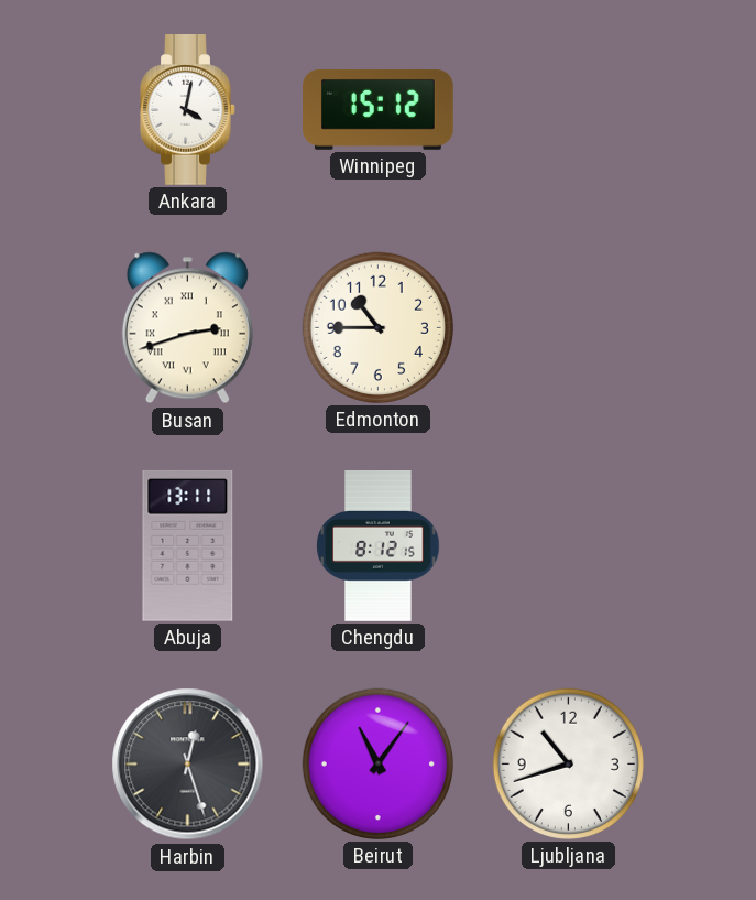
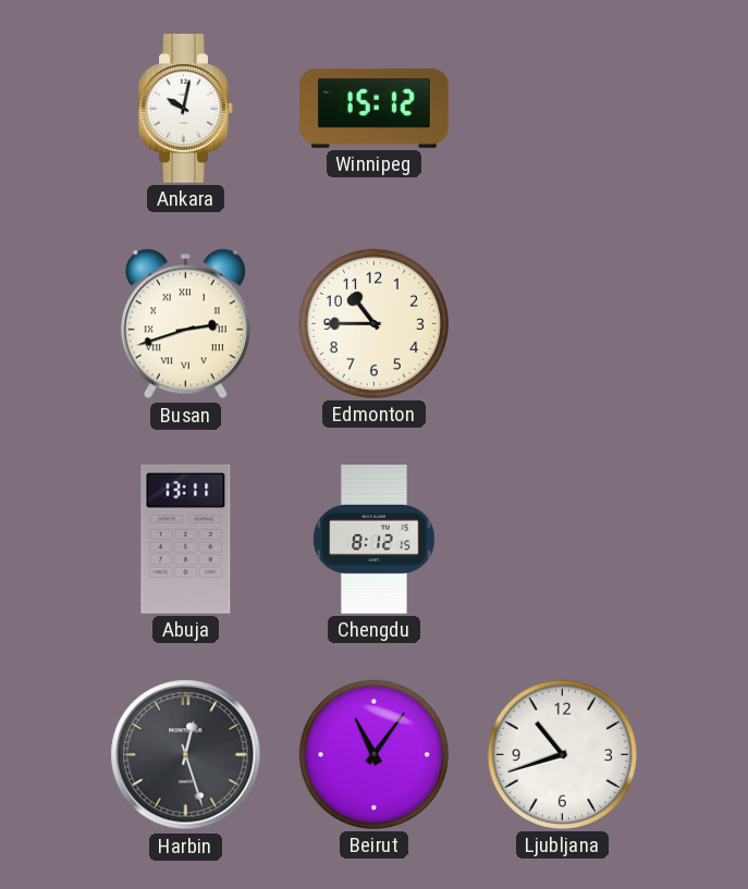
Ankara: 4:02 -> 10:02 (186, 109)
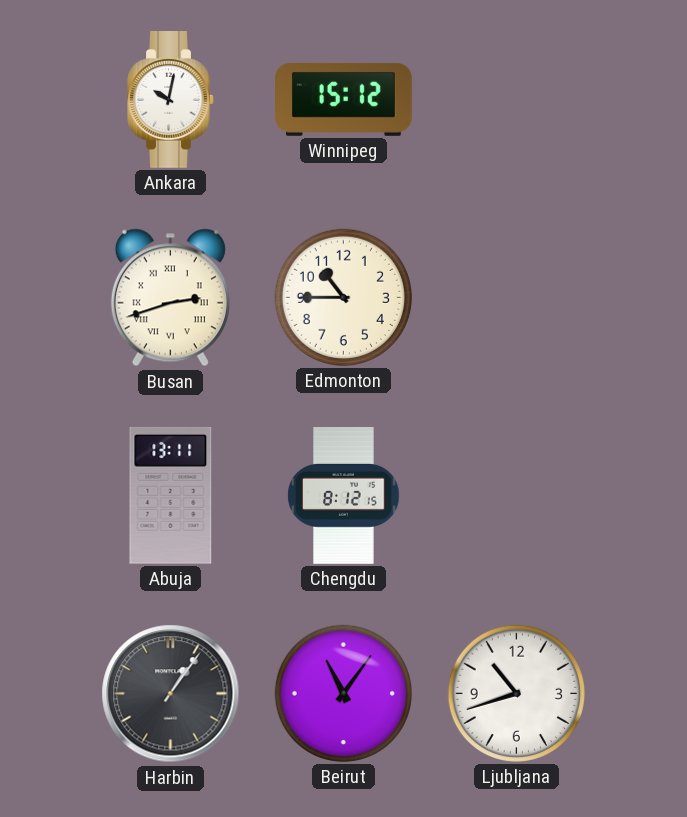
Harbin: 12:27 -> 1:06 (171, 694)
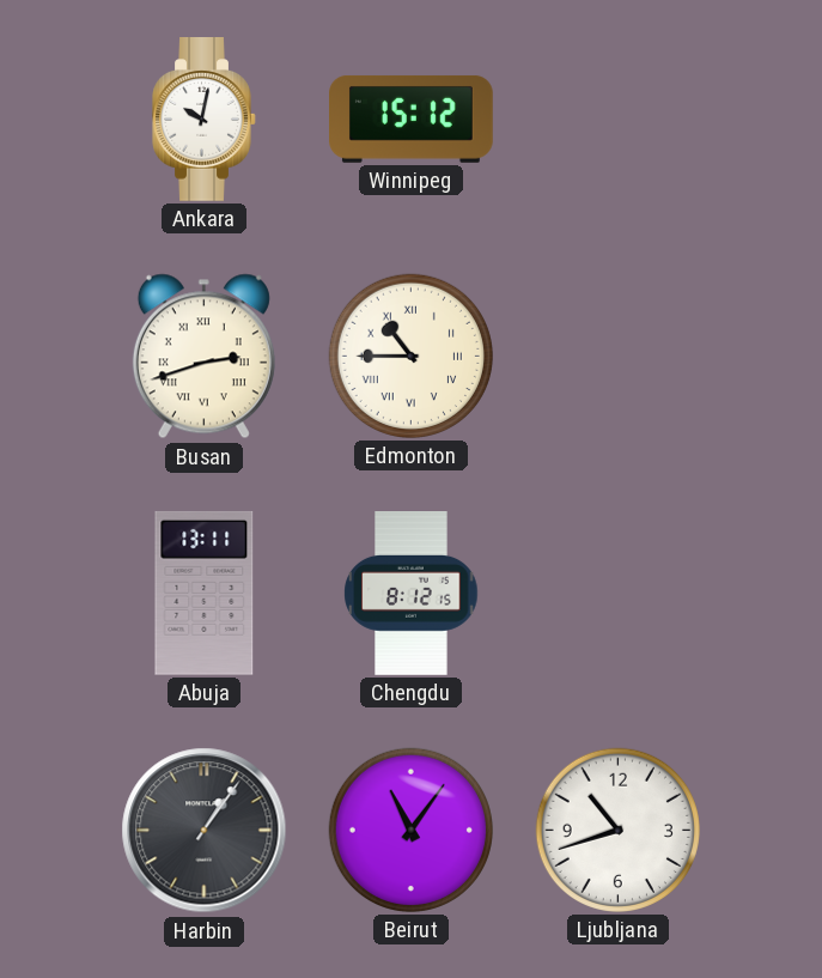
Edmonton numerals: Arabic -> Roman (410, 356)
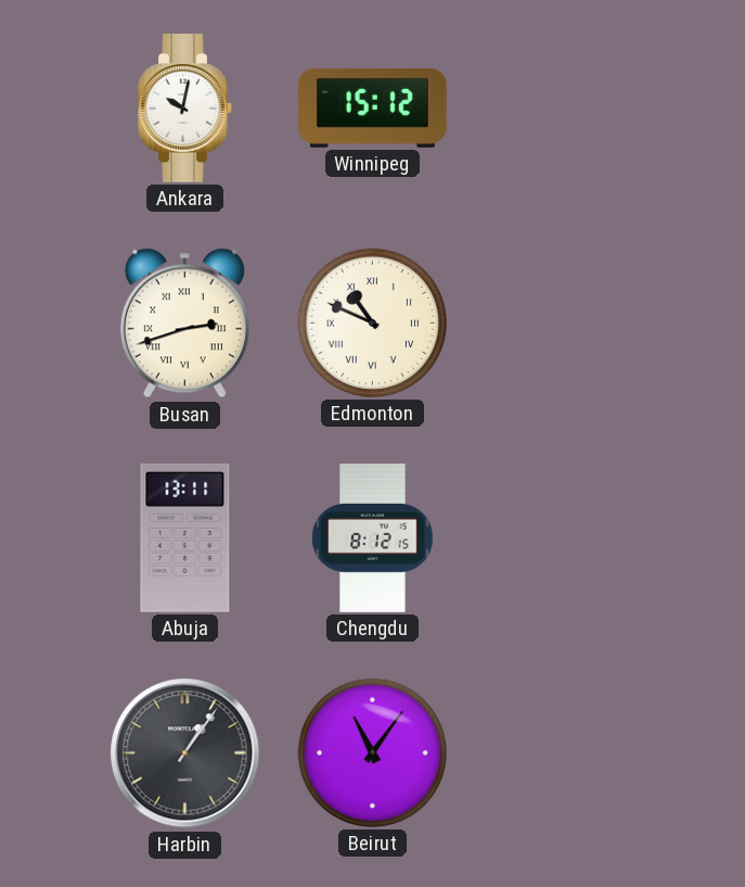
Edmonton: 10:45 -> 10:49 (372, 322)
Ljubljana: 10:42 -> none (617, 830)
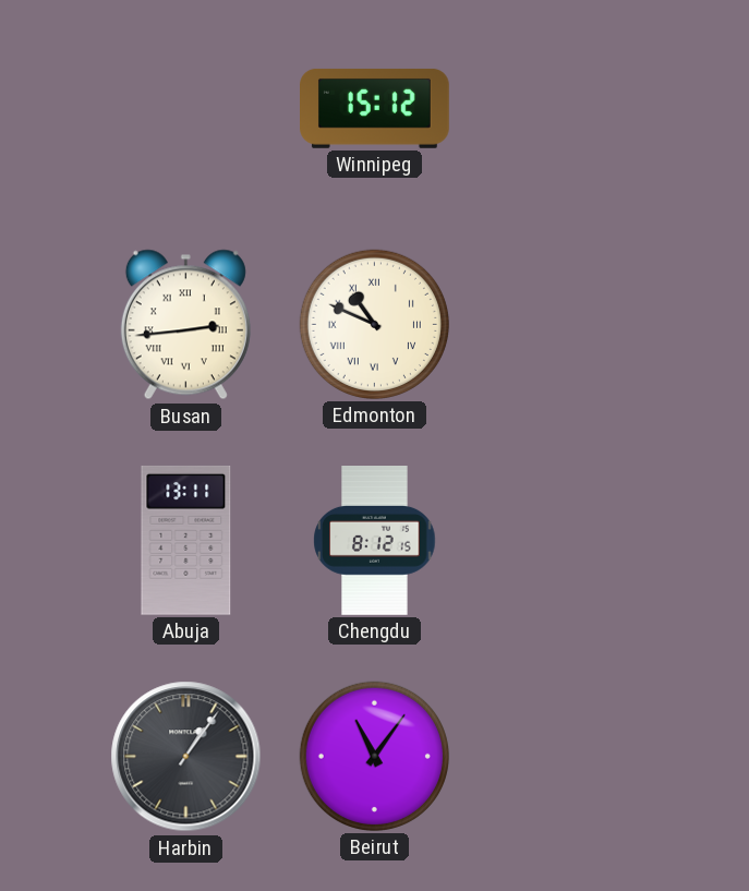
Ankara: 10:02 -> none (185, 109)
Busan: 2:42 -> 2:44 (185, 325)
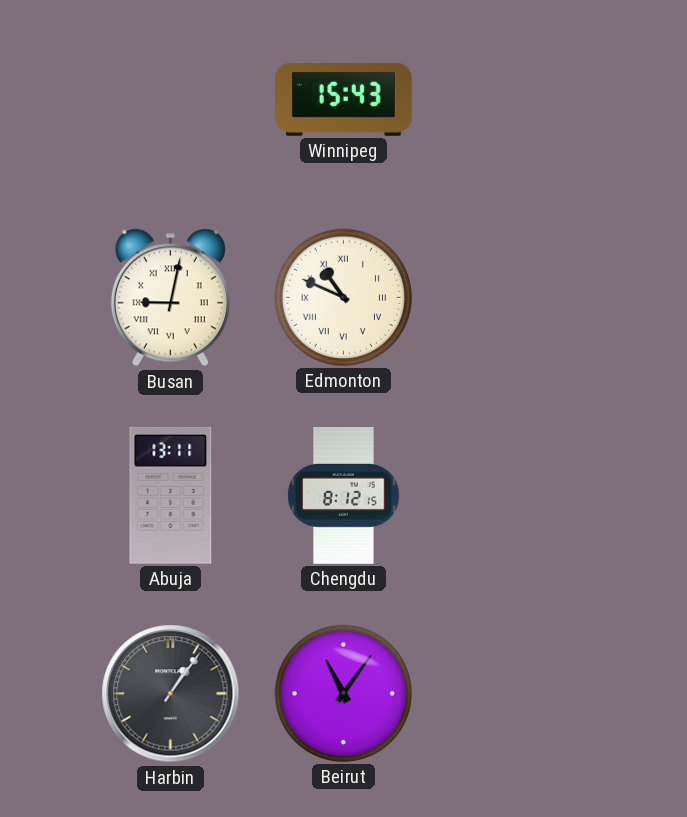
Winnipeg: 15:12 -> 15:43 (344, 99)
Busan: 2:44 -> 9:02 (170, 298)
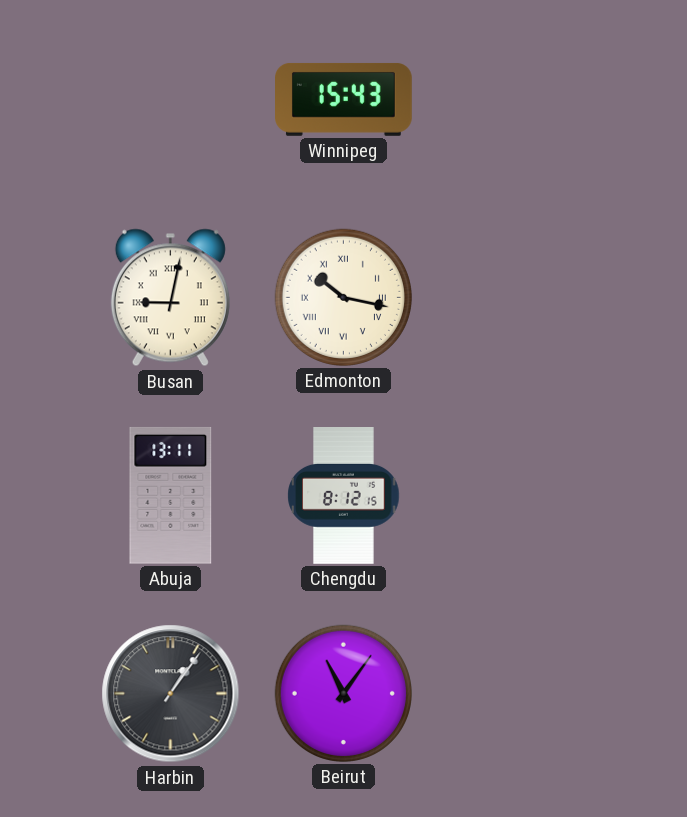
Edmonton: 10:49 -> 10:17 (343, 297)
